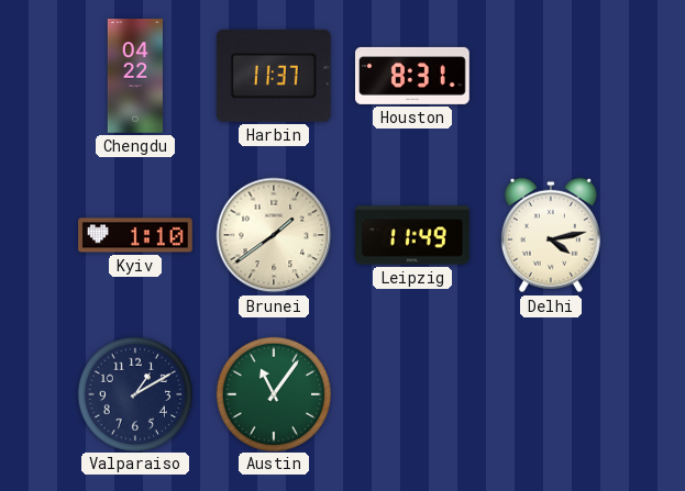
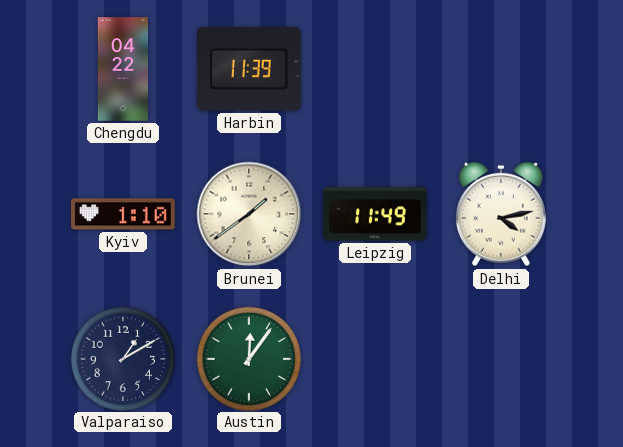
Harbin: 11:37 -> 11:39 (249, 69)
Houston: 8:31 -> none (412, 76)
Austin: 11:06 -> 12:06 (248, 358)
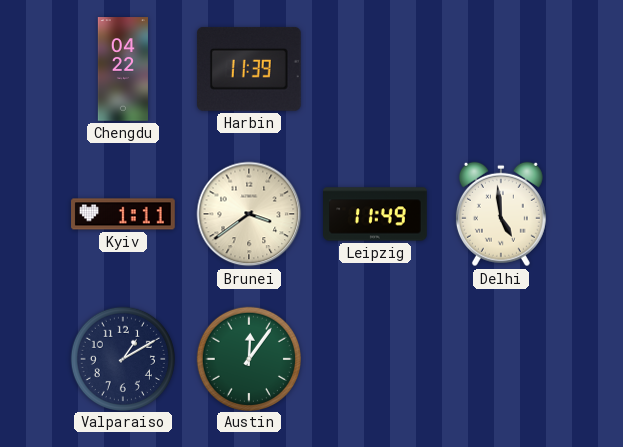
Kyiv: 1:10 -> 1:11 (123, 214)
Brunei: 1:39 -> 3:39 (249, 214)
Delhi: 4:13 -> 4:59 (501, 214)
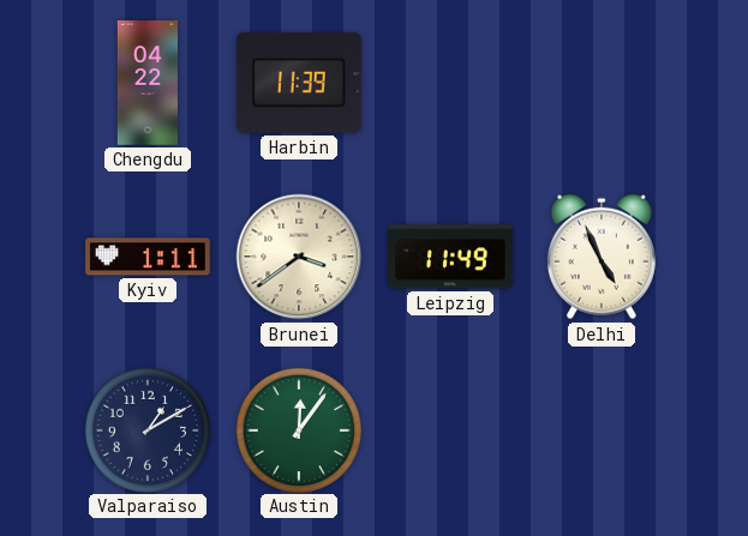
Delhi: 4:59 -> 4:56 (602, 257)
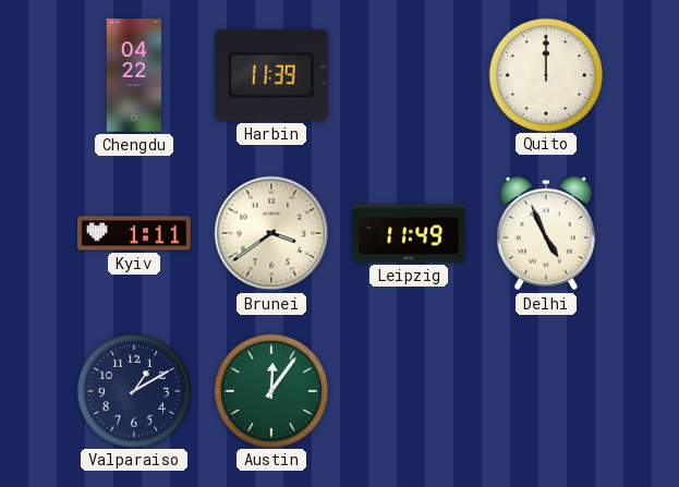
Quito: none -> 12:00 (545, 74)
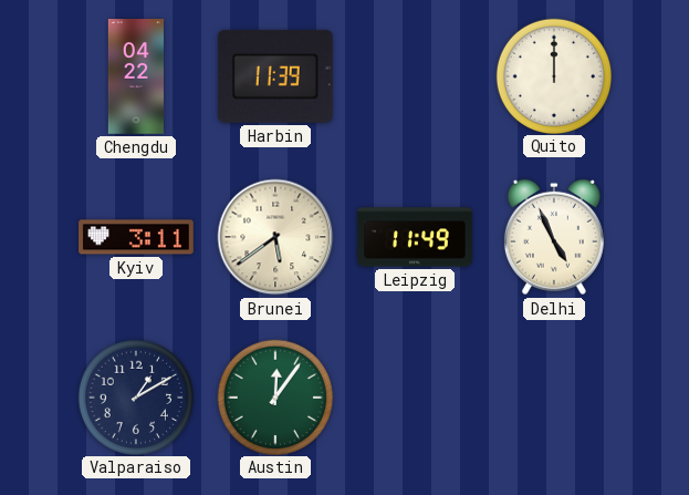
Kyiv: 1:11 -> 3:11 (136, 237)
Brunei: 3:39 -> 5:39 (275, 237)
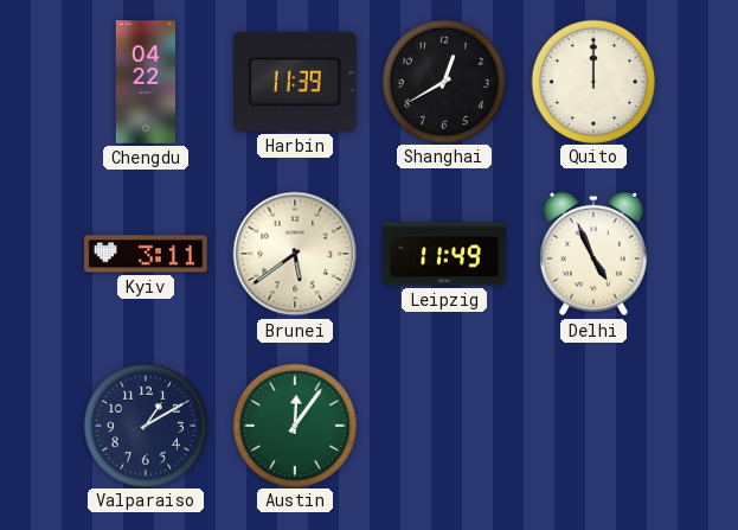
Shanghai: none -> 12:40 (443, 81)
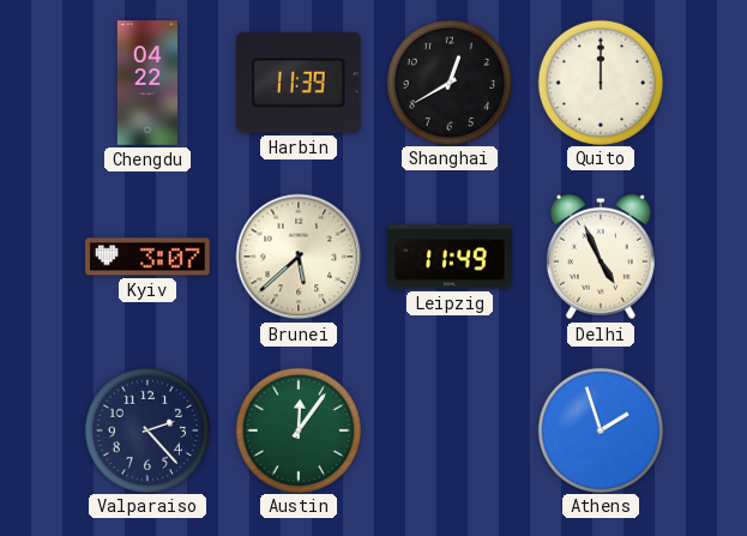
Kyiv: 3:11 -> 3:07 (147, 257)
Brunei: 5:39 -> 5:38 (299, 257)
Valparaiso: 1:10 -> 2:23 (146, 429)
Athens: none -> 1:57 (600, 429)
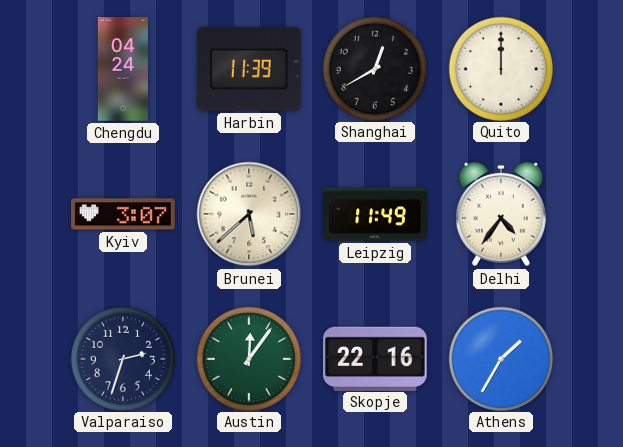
Chengdu: 04:22 -> 04:24 (123, 69)
Delhi: 4:56 -> 4:36 (501, 214)
Valparaiso: 2:23 -> 2:33 (122, 358)
Skopje: none -> 22:16 (376, 358)
Athens: 1:57 -> 1:35 (500, 358)
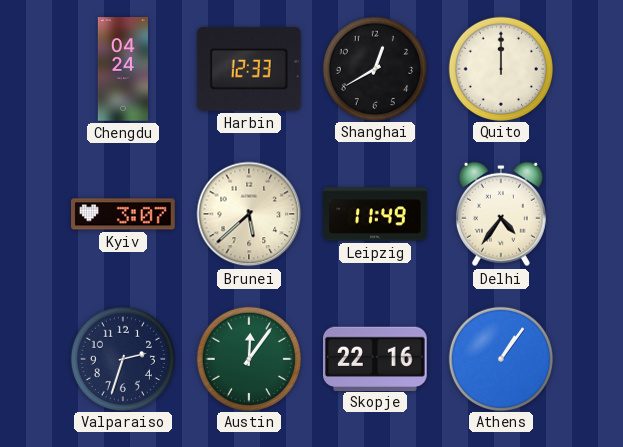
Harbin: 11:39 -> 12:33 (249, 69)
Athens: 1:35 -> 1:06 (500, 358)
